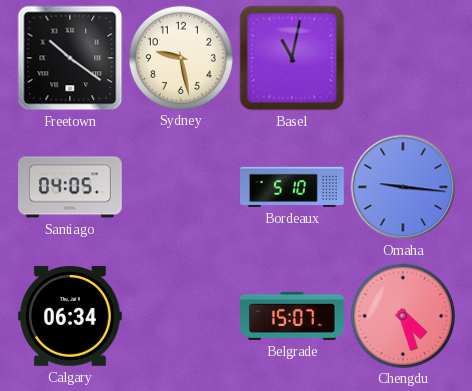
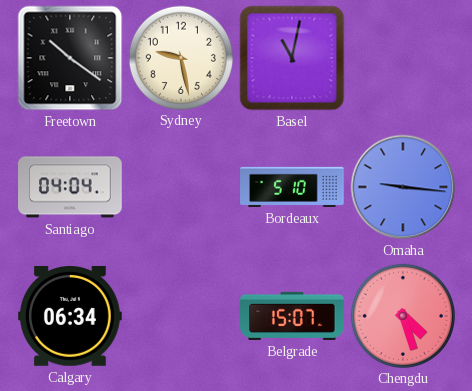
Santiago: 04:05 -> 04:04 (70, 187)
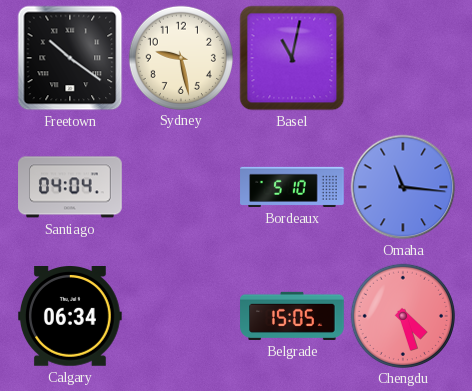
Omaha: 9:16 -> 11:16 (403, 187)
Belgrade: 15:07 -> 15:05 (292, 316)
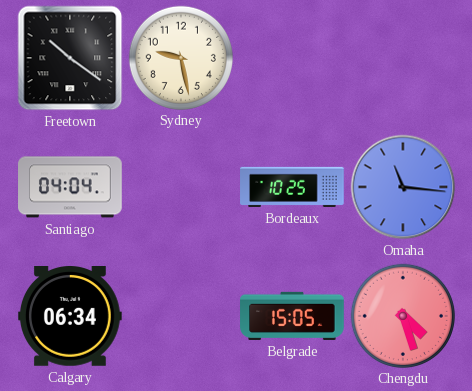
Basel: 11:02 -> none (292, 58)
Bordeaux: 5:10 -> 10:25 (292, 187)
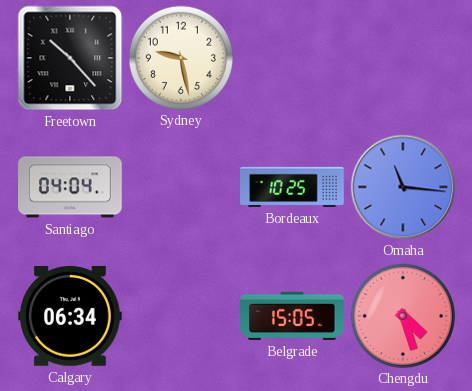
Freetown: 10:21 -> 10:23 (70, 58)
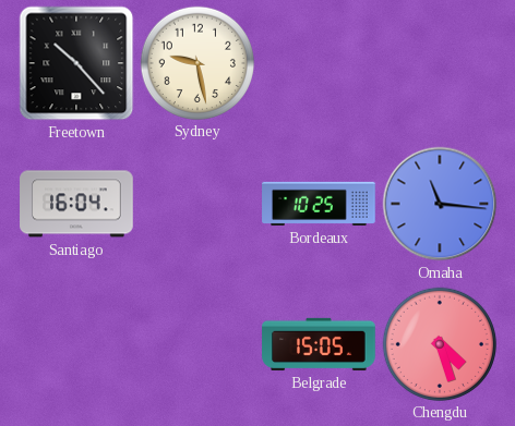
Santiago: 04:04 -> 16:04 (76, 204)
Calgary: 06:34 -> none (71, 317)
